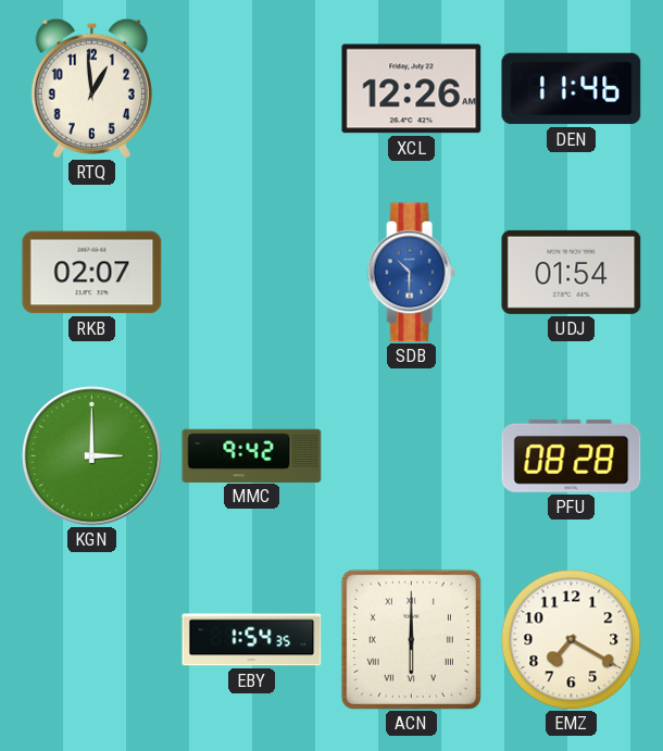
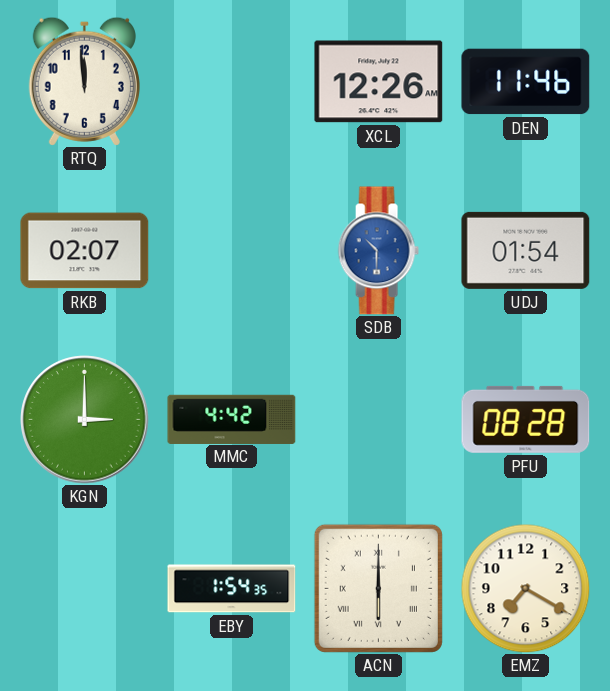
RTQ: 12:59 -> 11:59 (84, 81)
MMC: 9:42 -> 4:42 (232, 419)
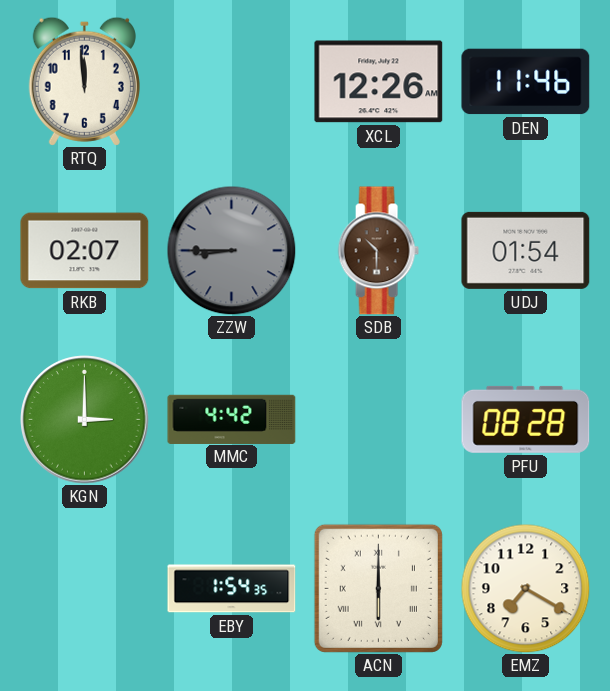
ZZW: none -> 8:45 (231, 250)
SDB dial: blue -> brown (378, 251)
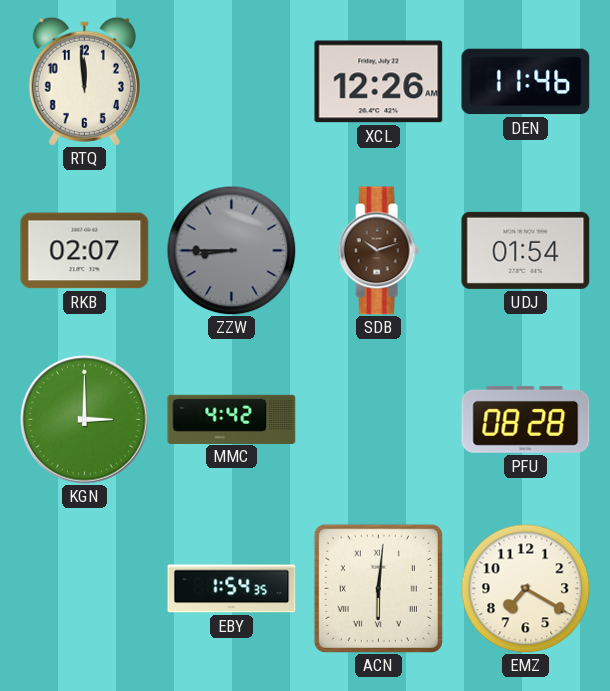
SDB: 10:30 -> 10:12 (378, 251)
ACN: 6:00 -> 6:01 (378, 588)
